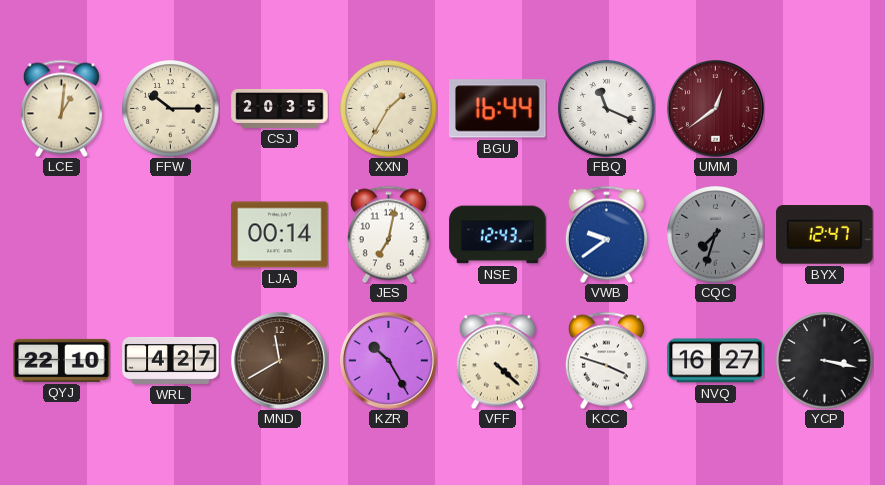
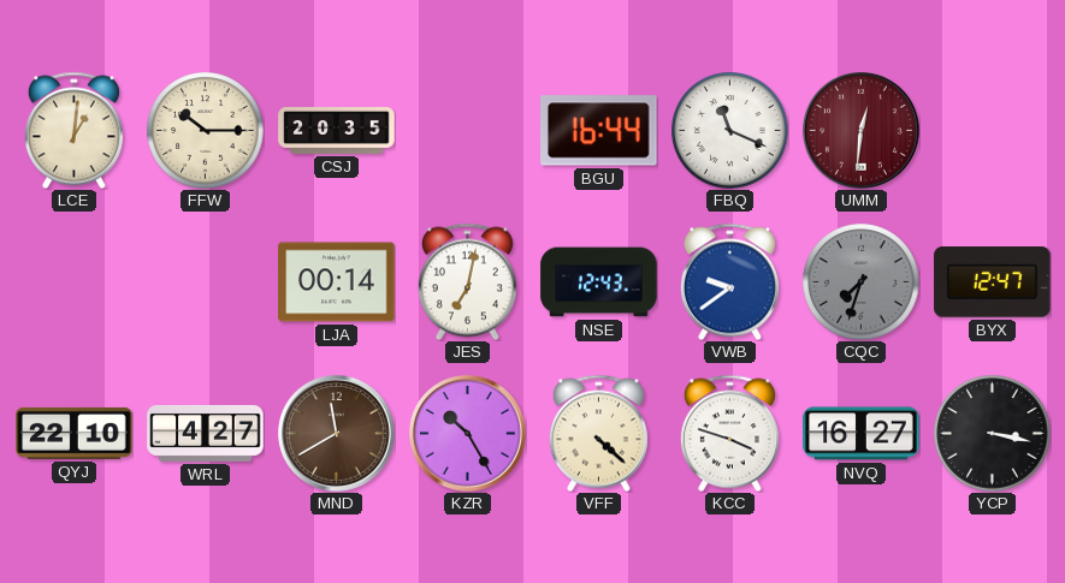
XXN: 1:35 -> none (389, 109)
UMM: 12:39 -> 12:31 (862, 131)
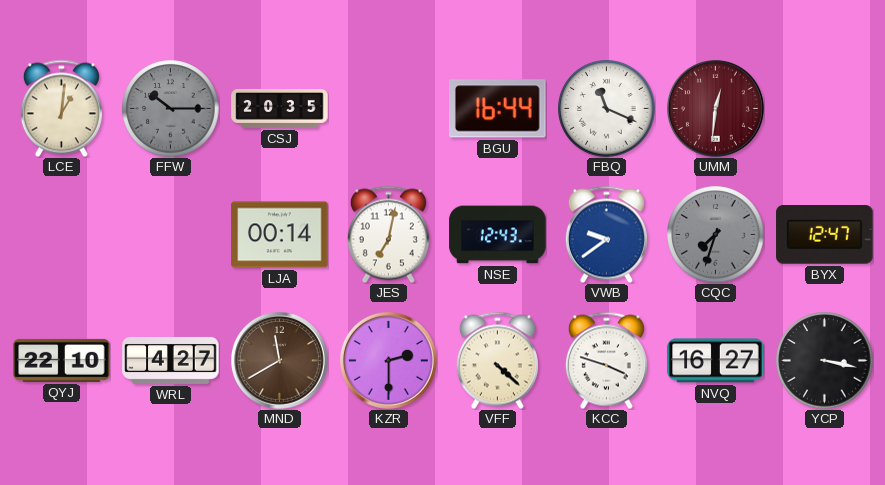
FFW dial: cream -> grey (171, 109)
KZR: 10:25 -> 2:30 (389, 361)
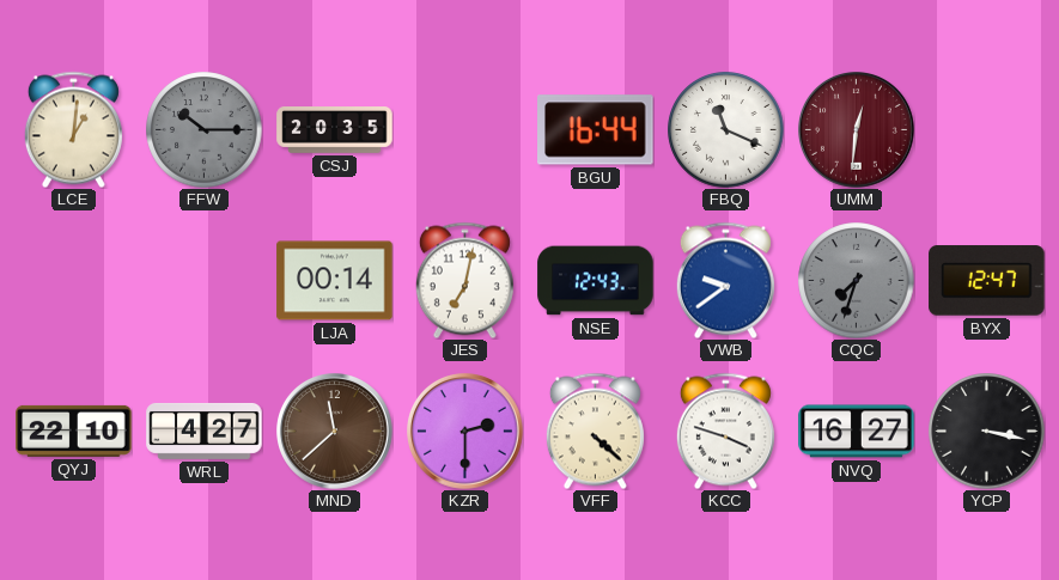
MND: 11:40 -> 11:38 (335, 432)
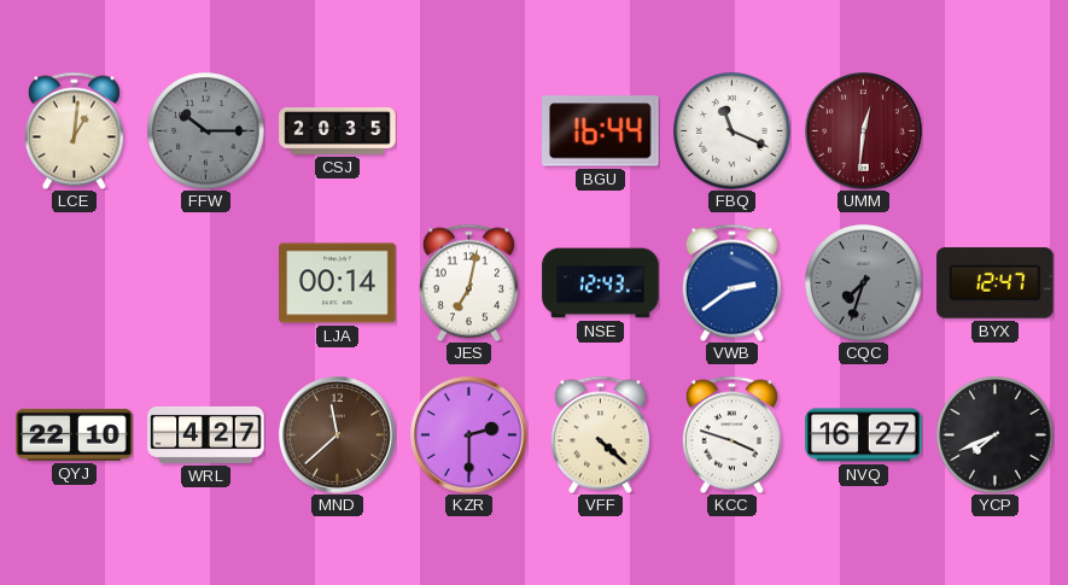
VWB: 9:39 -> 2:39 (731, 282)
YCP: 3:17 -> 7:41 (996, 435)
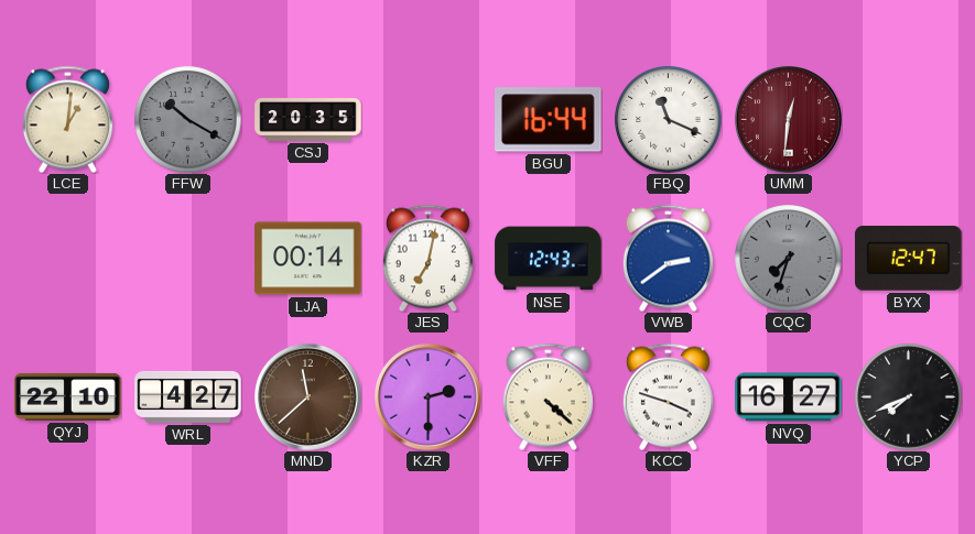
FFW: 10:15 -> 10:20 (188, 120)
